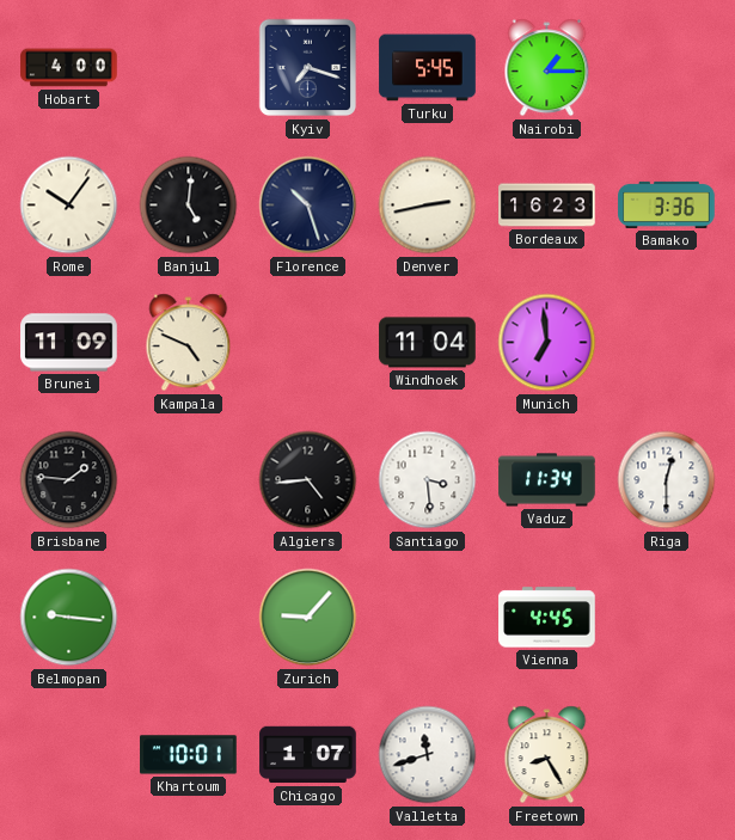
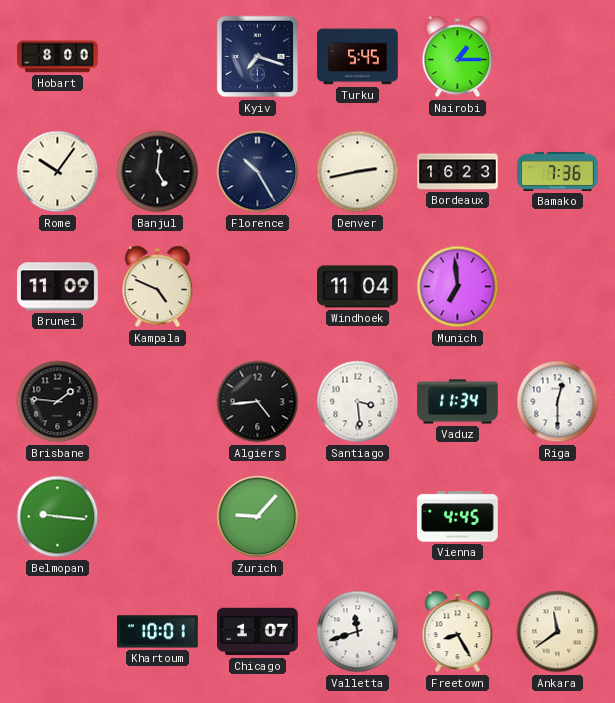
Hobart: 4:00 -> 8:00 (58, 57)
Florence: 10:27 -> 10:25 (258, 172)
Bamako: 3:36 -> 7:36 (558, 171)
Ankara: none -> 11:39 (558, 632)
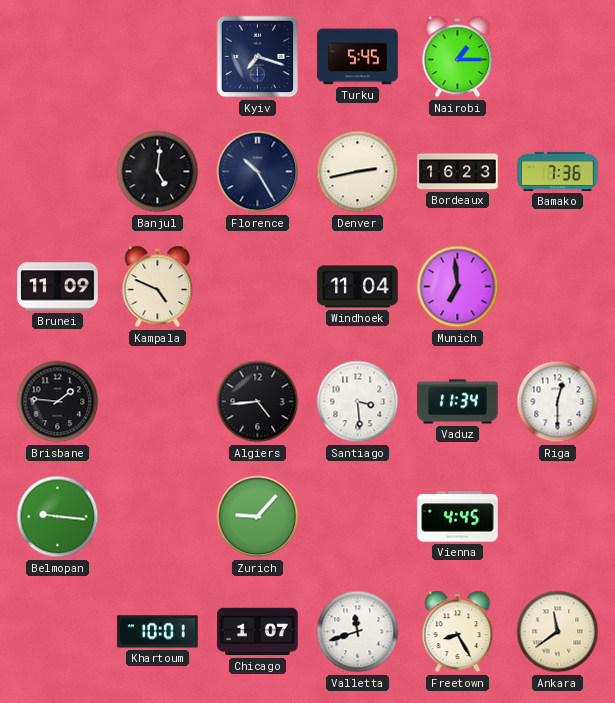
Hobart: 8:00 -> none (58, 57)
Rome: 10:06 -> none (58, 172)
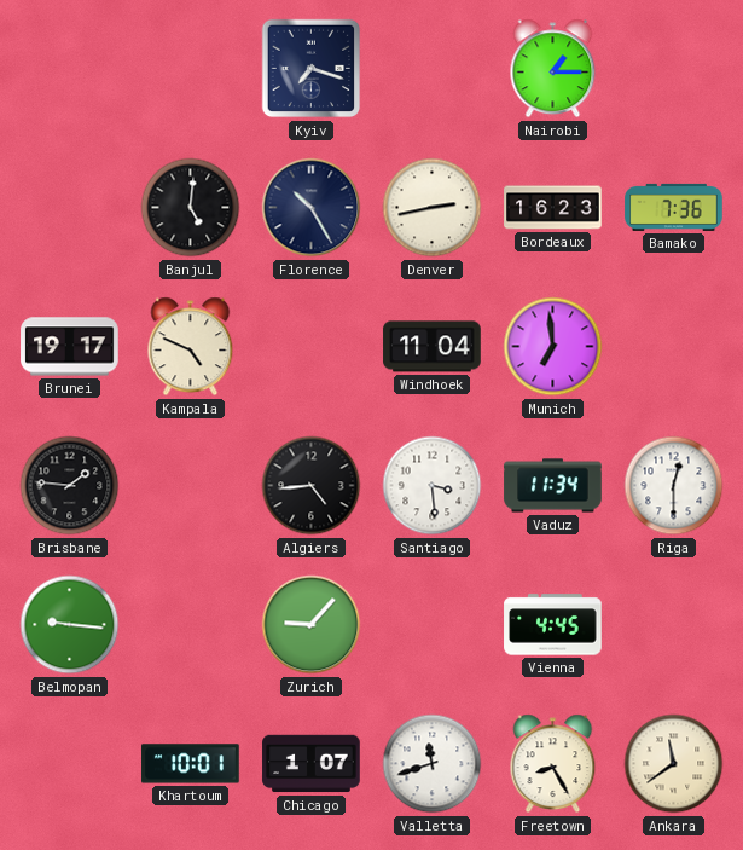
Turku: 5:45 -> none (358, 57)
Brunei: 11:09 -> 19:17 (70, 347)
